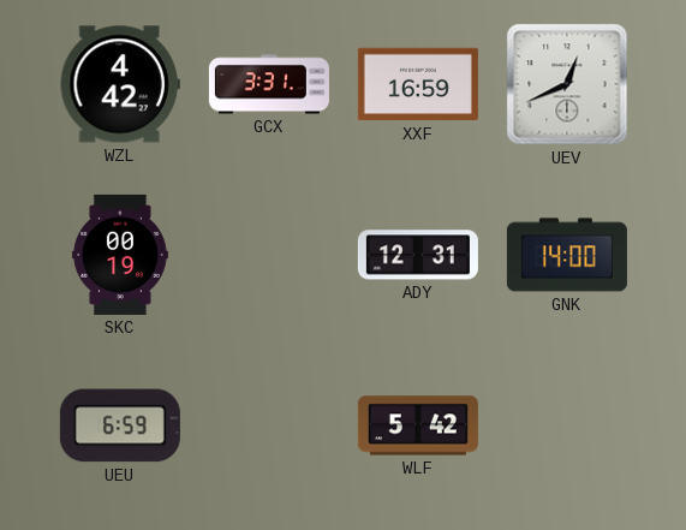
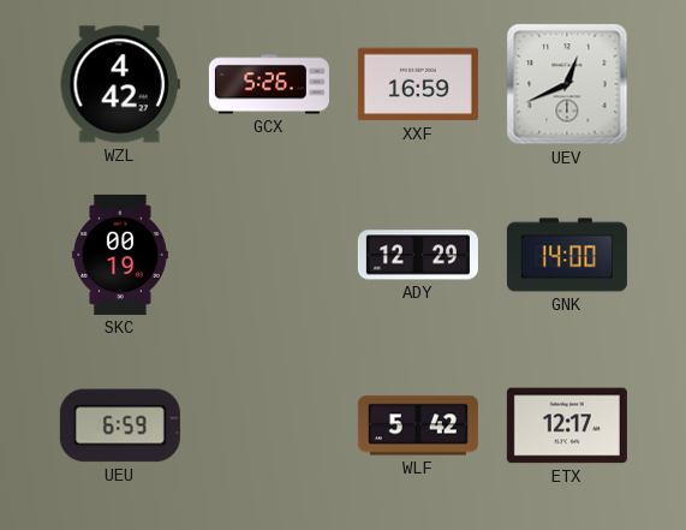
GCX: 3:31 -> 5:26 (269, 84)
ADY: 12:31 -> 12:29 (418, 255)
ETX: none -> 12:17 (567, 425)
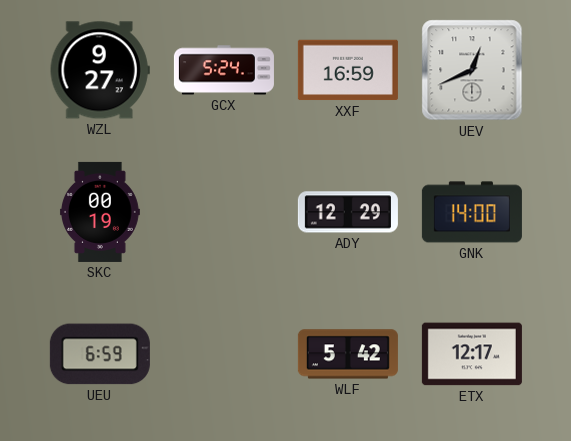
WZL: 4:42 -> 9:27 (100, 70)
GCX: 5:26 -> 5:24 (224, 70)
